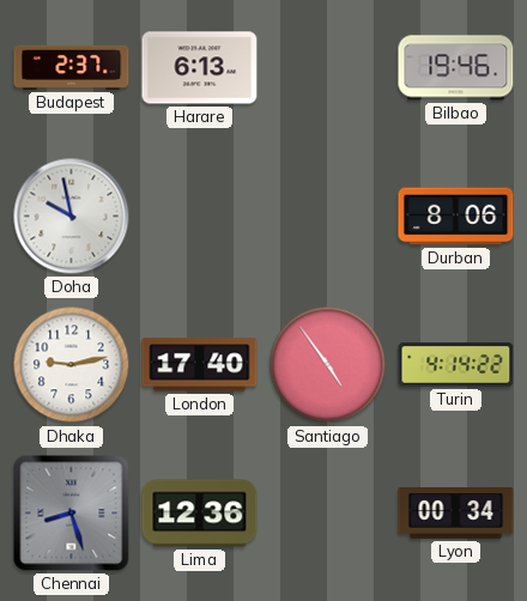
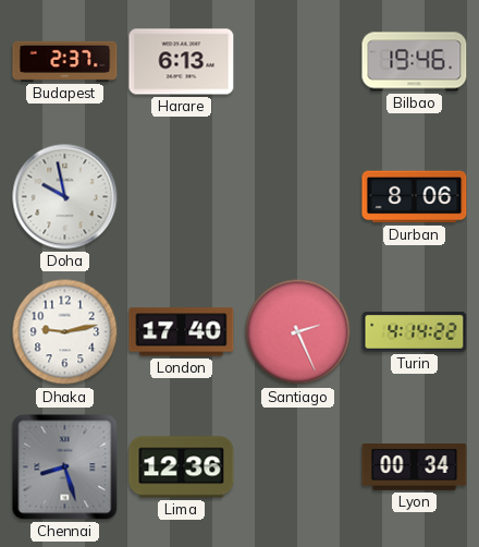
Santiago: 4:54 -> 2:26 (298, 332)
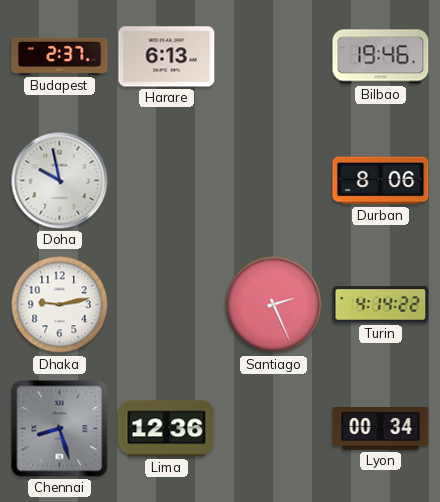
London: 17:40 -> none (182, 332)
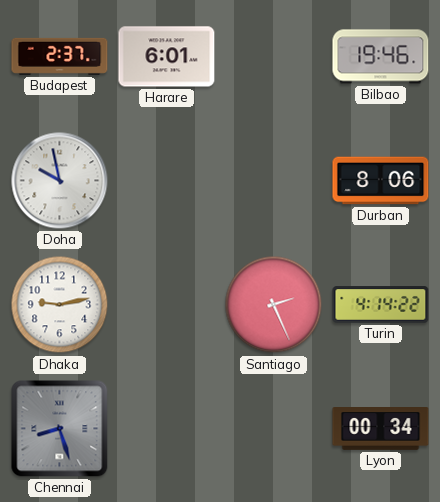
Harare: 6:13 -> 6:01 (167, 57)
Lima: 12:36 -> none (167, 429)
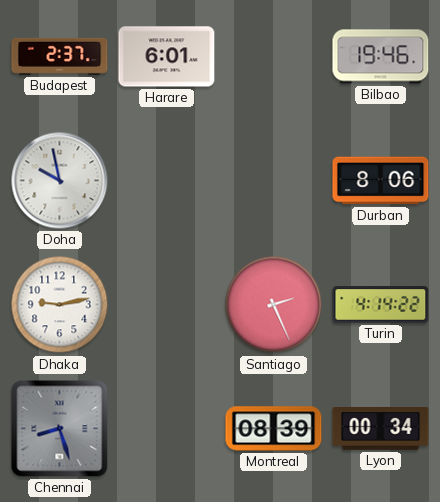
Montreal: none -> 08:39 (274, 429)
